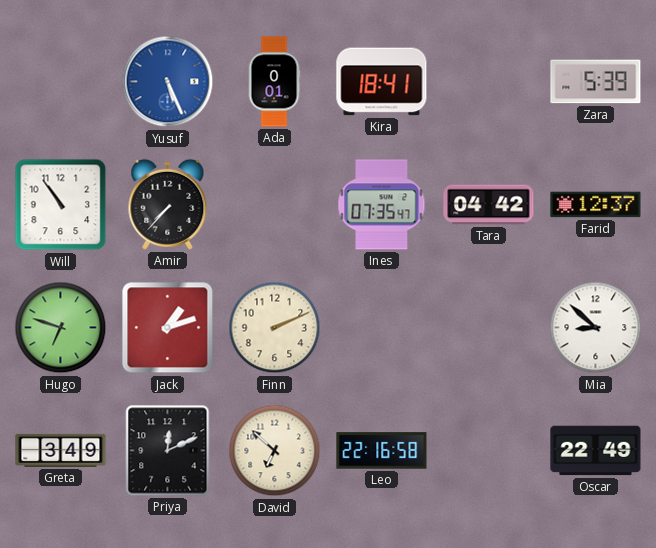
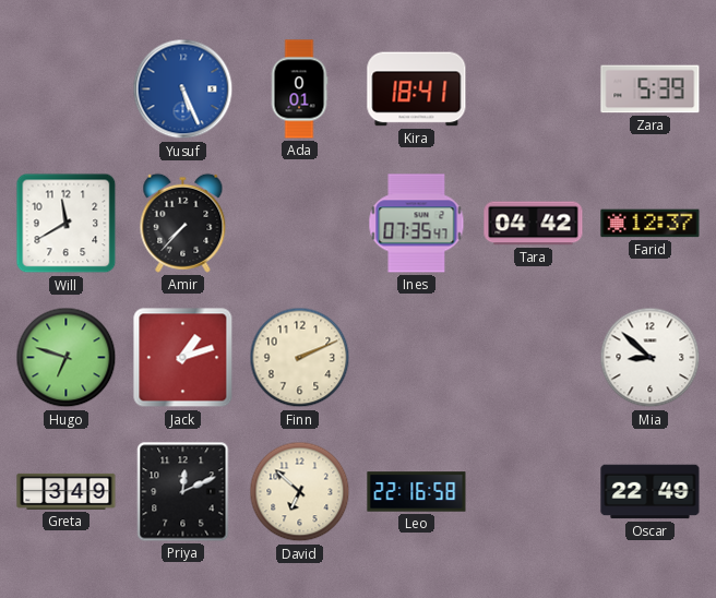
Will: 10:54 -> 11:40 (67, 224)
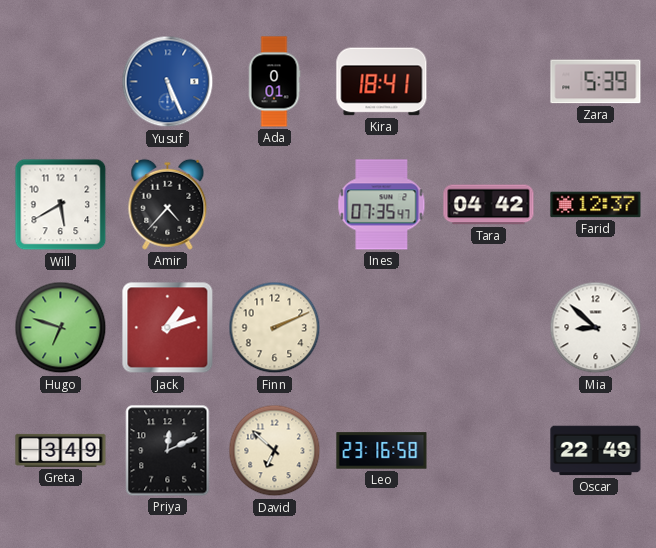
Will: 11:40 -> 5:40 (61, 205)
Amir: 7:37 -> 4:37 (168, 204)
Leo: 22:16 -> 23:16 (382, 451)
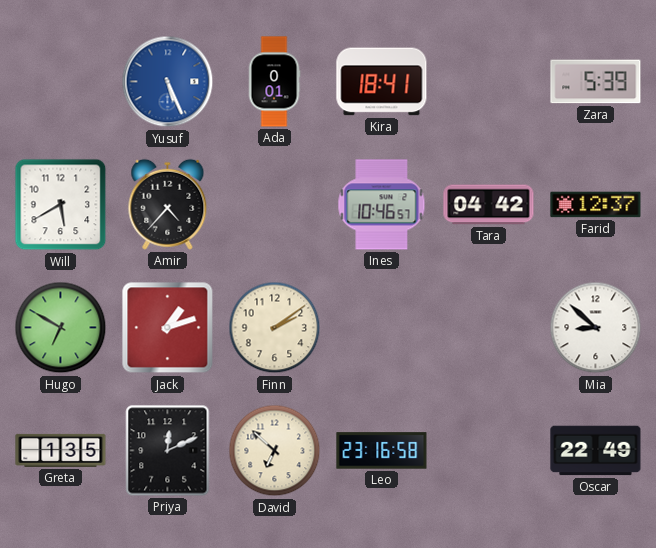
Ines: 07:35 -> 10:46 (382, 205)
Hugo: 6:48 -> 6:50 (61, 328)
Finn: 2:11 -> 2:09 (275, 328)
Greta: 3:49 -> 1:35 (61, 450)
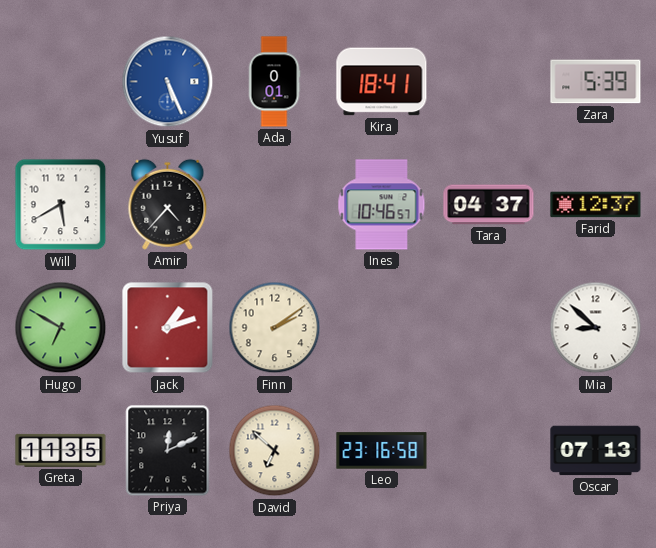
Tara: 04:42 -> 04:37 (489, 205)
Greta: 1:35 -> 11:35 (61, 450)
Oscar: 22:49 -> 07:13 (596, 451)
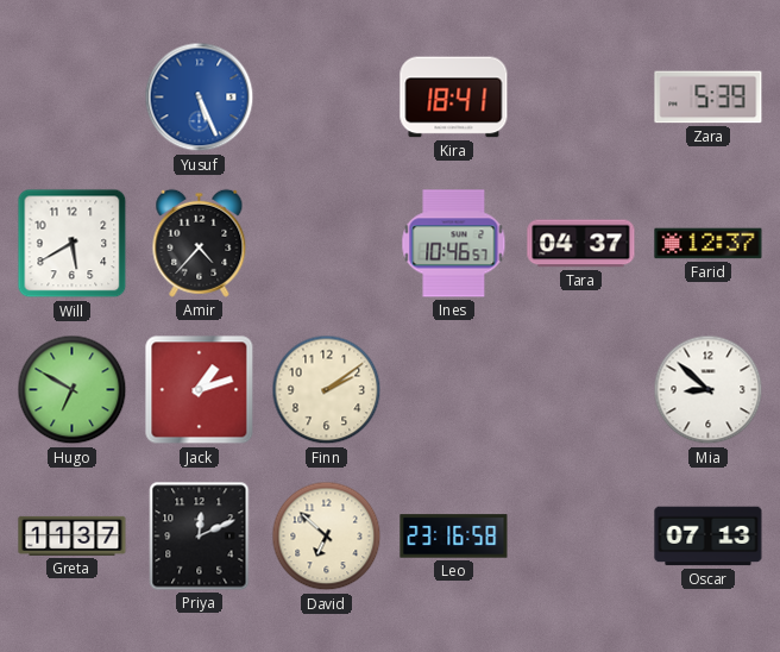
Ada: 0:01 -> none (274, 82)
Greta: 11:35 -> 11:37 (73, 535)
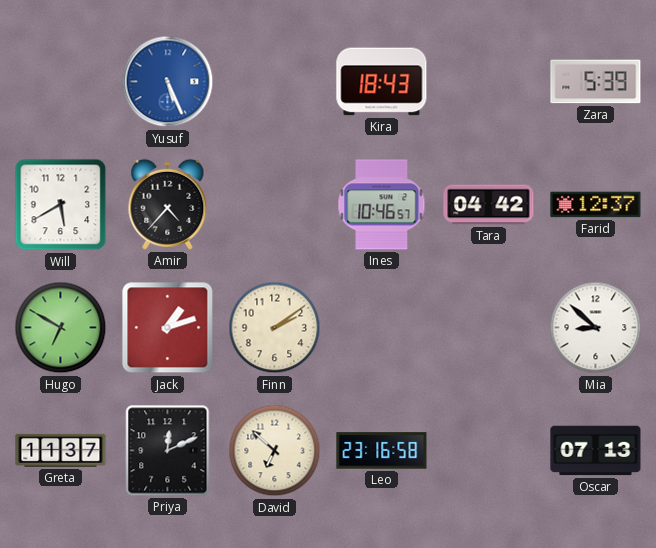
Kira: 18:41 -> 18:43 (382, 82)
Tara: 04:37 -> 04:42 (489, 205)
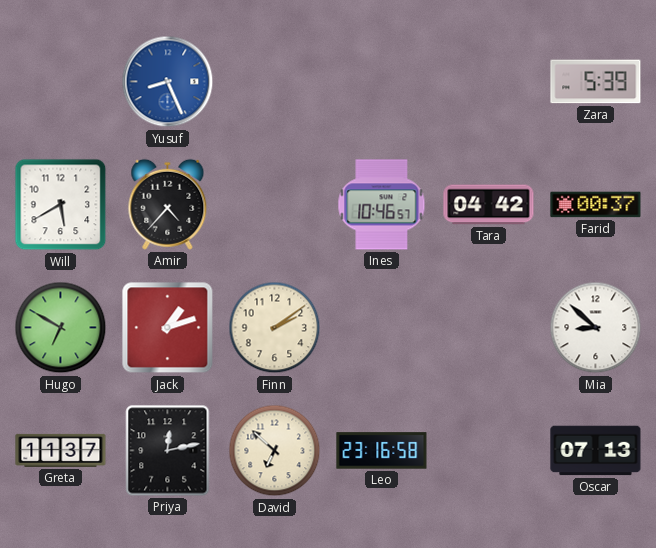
Yusuf: 5:26 -> 8:26 (168, 82)
Kira: 18:43 -> none (382, 82)
Farid: 12:37 -> 00:37 (596, 205)
Priya: 12:11 -> 12:13 (168, 451)
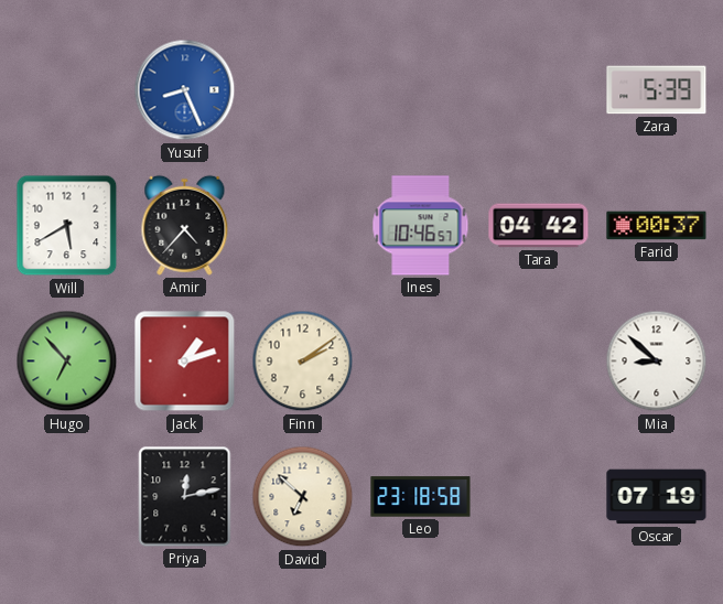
Hugo: 6:50 -> 6:53 (67, 362)
Greta: 11:37 -> none (61, 450)
Leo: 23:16 -> 23:18 (421, 497)
Oscar: 07:13 -> 07:19 (657, 497)
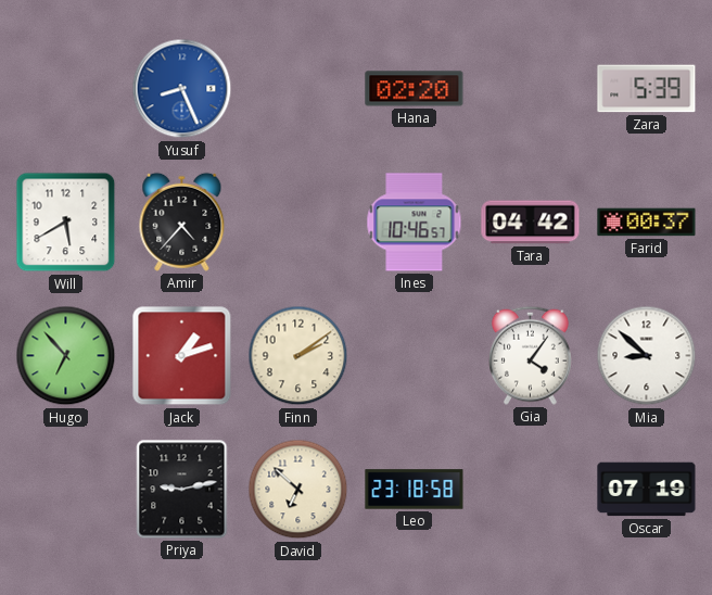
Hana: none -> 02:20 (415, 89)
Gia: none -> 4:06 (530, 355)
Priya: 12:13 -> 9:13 (182, 490)
